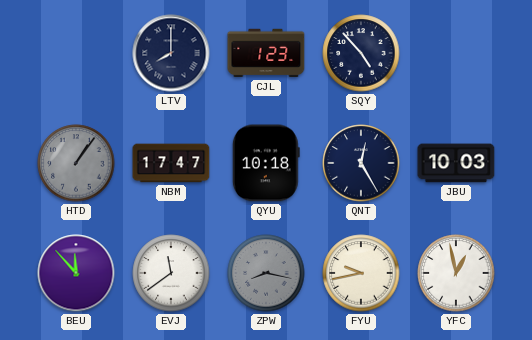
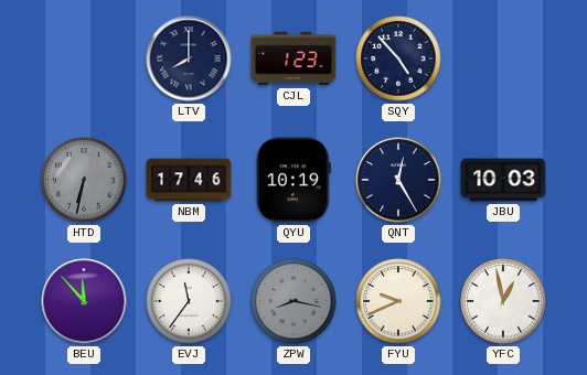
HTD: 1:06 -> 6:32 (84, 180)
NBM: 17:47 -> 17:46 (189, 180)
QYU: 10:18 -> 10:19 (293, 180)
EVJ: 11:39 -> 11:36 (189, 301)
FYU: 9:43 -> 9:41 (398, 301)
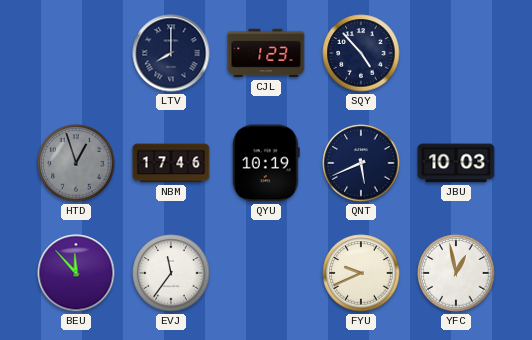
HTD: 6:32 -> 12:57 (76, 163)
QNT: 12:25 -> 5:41 (361, 163)
ZPW: 8:17 -> none (293, 301)
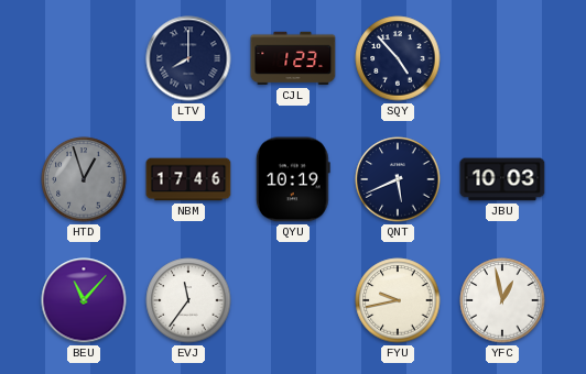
BEU: 11:53 -> 11:07 (84, 300)
FYU: 9:41 -> 9:43 (398, 300)
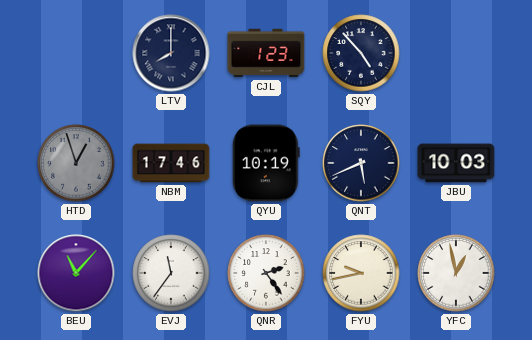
QNR: none -> 2:24 (266, 273)
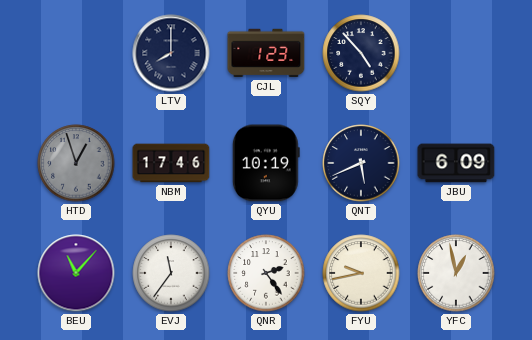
JBU: 10:03 -> 6:09 (456, 163)
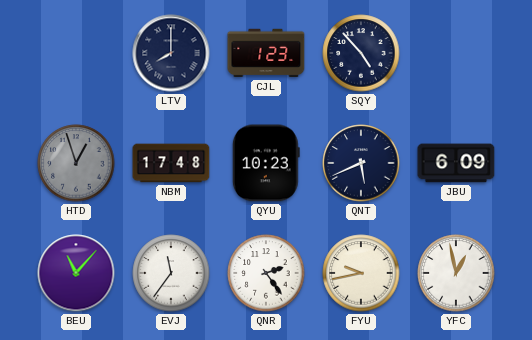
NBM: 17:46 -> 17:48 (171, 163)
QYU: 10:19 -> 10:23 (266, 163)
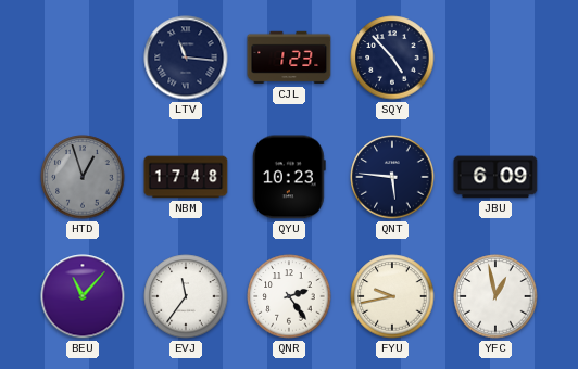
LTV: 8:00 -> 11:16 (186, 58)
QNT: 5:41 -> 5:46 (392, 177)
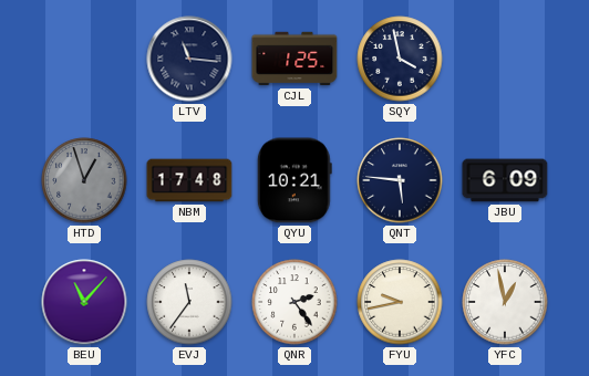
CJL: 1:23 -> 1:25 (294, 59)
SQY: 4:53 -> 3:58 (400, 59)
QYU: 10:23 -> 10:21 (294, 180)
